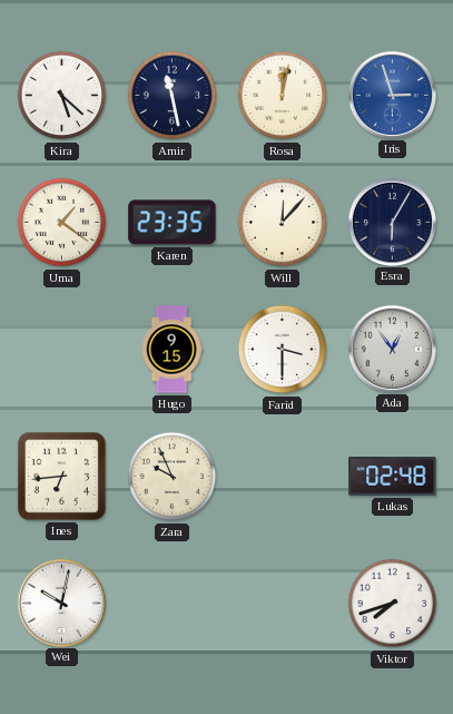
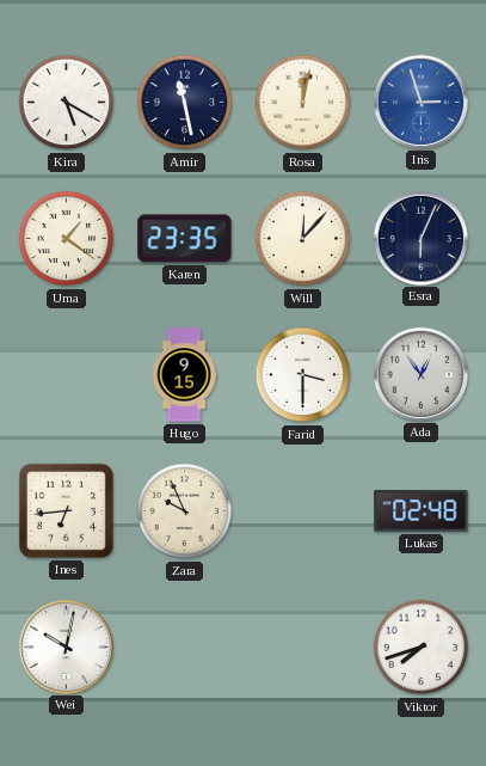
Kira: 5:22 -> 5:20 (67, 103)
Esra: 6:05 -> 6:04 (420, 238)
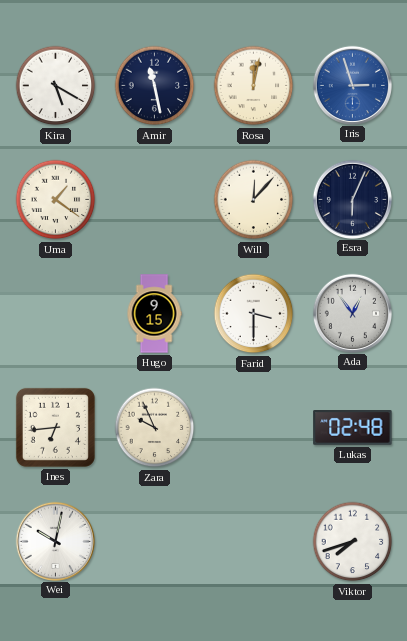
Karen: 23:35 -> none (185, 239)
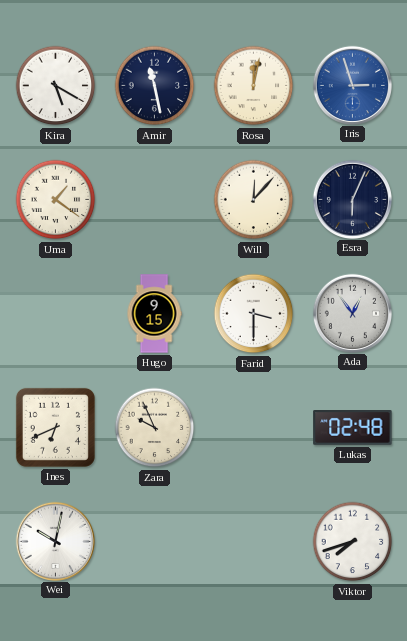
Ines: 6:44 -> 6:41 (55, 427)
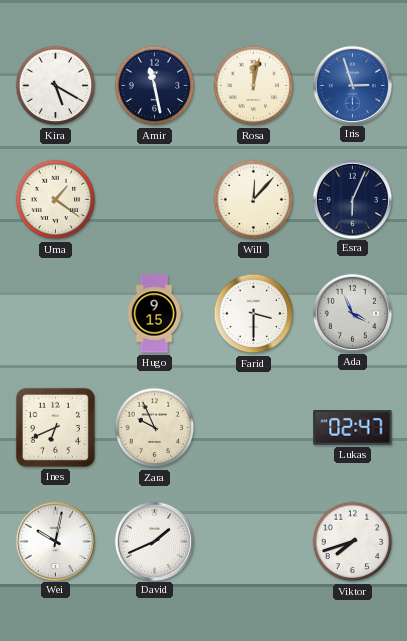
Ada: 12:54 -> 3:56 (352, 313)
Lukas: 02:48 -> 02:47 (353, 428)
David: none -> 1:41 (154, 541)
